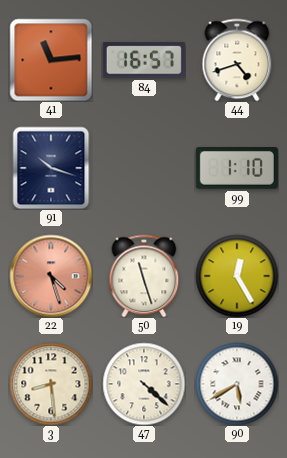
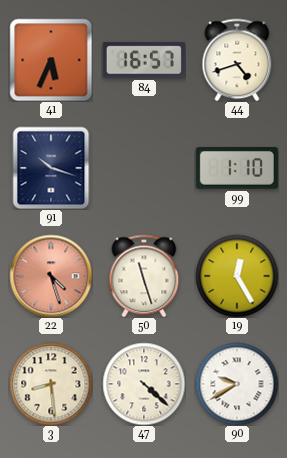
41: 11:14 -> 5:34 (51, 60)
90: 5:40 -> 9:40 (237, 384)
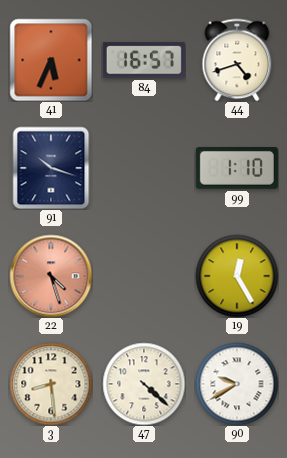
50: 11:27 -> none (144, 276)
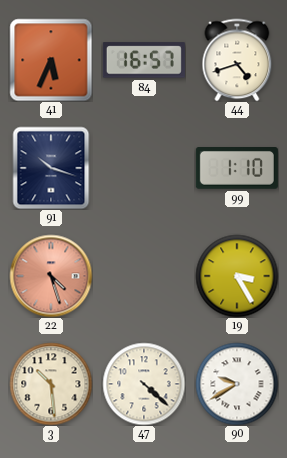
19: 12:25 -> 3:25 (237, 276)
3: 8:29 -> 10:29 (51, 384)
